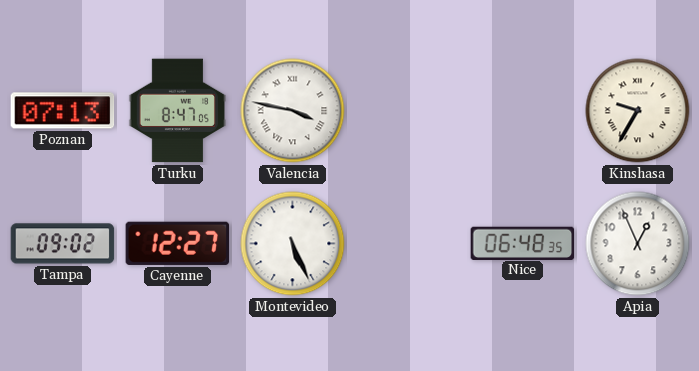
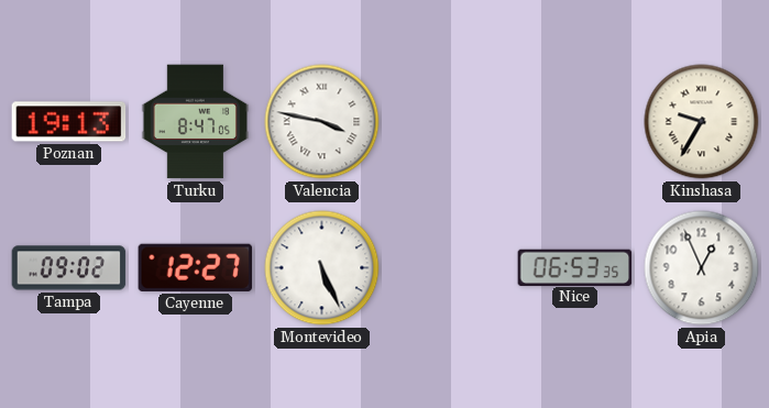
Poznan: 07:13 -> 19:13 (69, 122)
Nice: 06:48 -> 06:53 (575, 267)
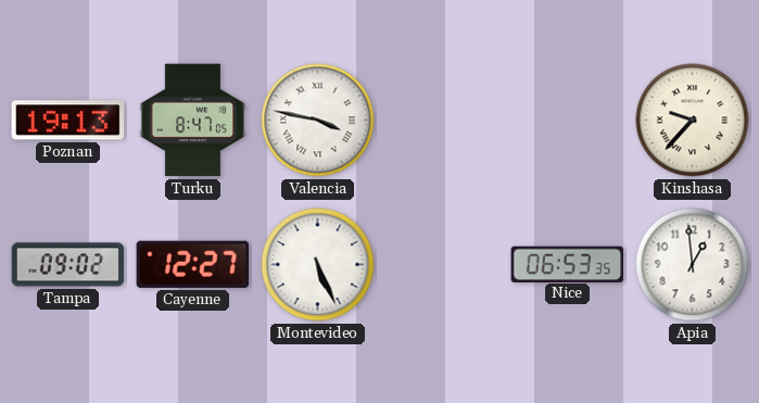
Kinshasa: 9:35 -> 9:37 (693, 121)
Apia: 12:56 -> 12:59 (693, 265)
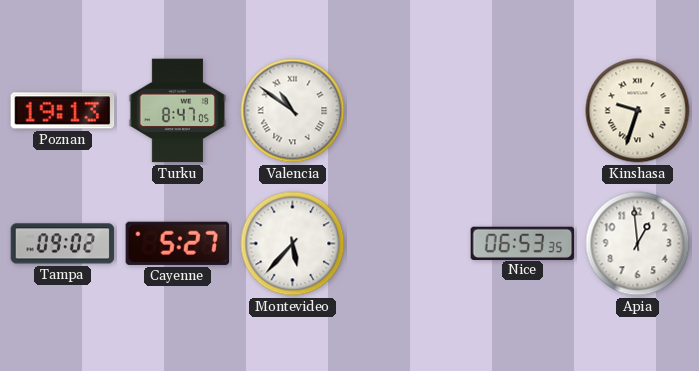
Valencia: 3:47 -> 10:51 (293, 111)
Kinshasa: 9:37 -> 9:33 (638, 111)
Cayenne: 12:27 -> 5:27 (178, 243)
Montevideo: 5:26 -> 5:37 (293, 244)
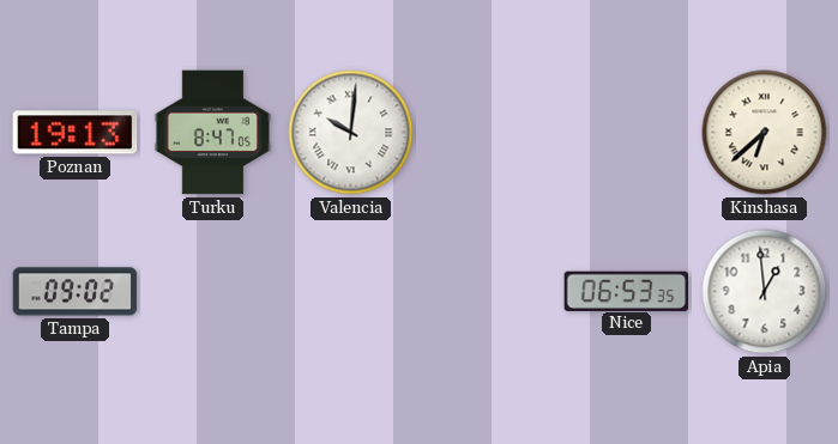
Valencia: 10:51 -> 10:01 (351, 133)
Kinshasa: 9:33 -> 6:38 (765, 133)
Cayenne: 5:27 -> none (178, 243)
Montevideo: 5:37 -> none (293, 244)
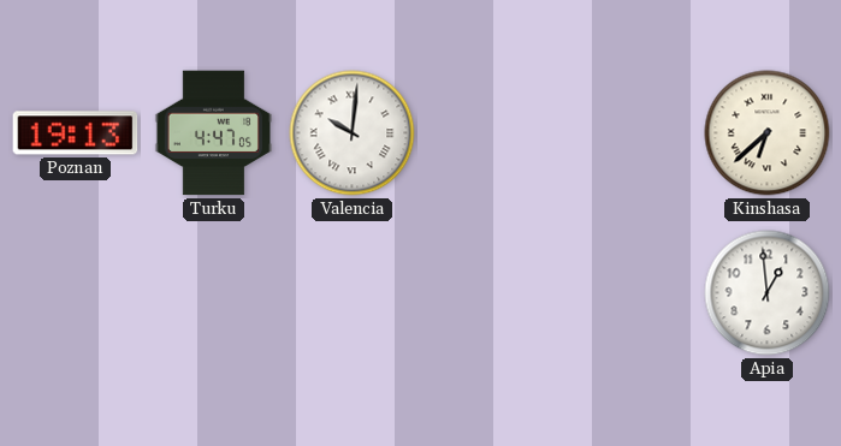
Turku: 8:47 -> 4:47 (213, 133)
Tampa: 09:02 -> none (76, 292)
Nice: 06:53 -> none (627, 291)
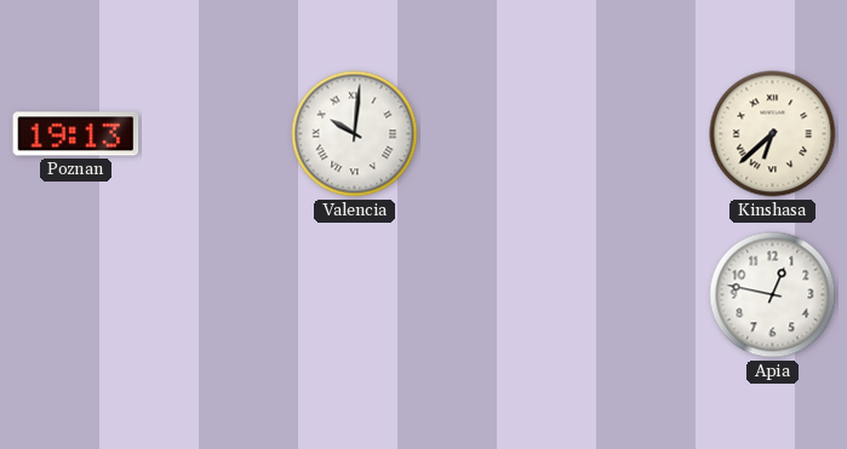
Turku: 4:47 -> none (213, 133)
Apia: 12:59 -> 12:47 (773, 295)
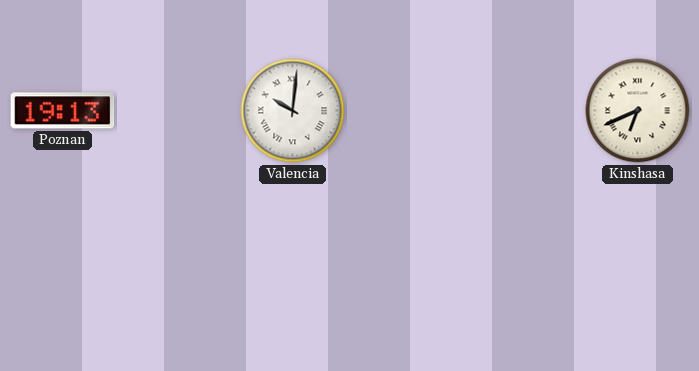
Kinshasa: 6:38 -> 6:41 (638, 111)
Apia: 12:47 -> none (773, 295)
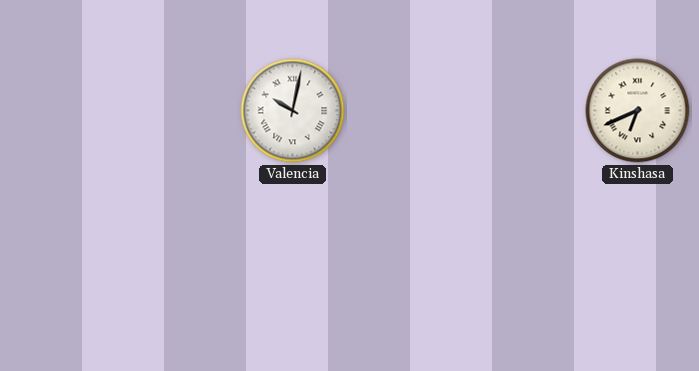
Poznan: 19:13 -> none (63, 111)
Valencia: 10:01 -> 10:02 (293, 111)
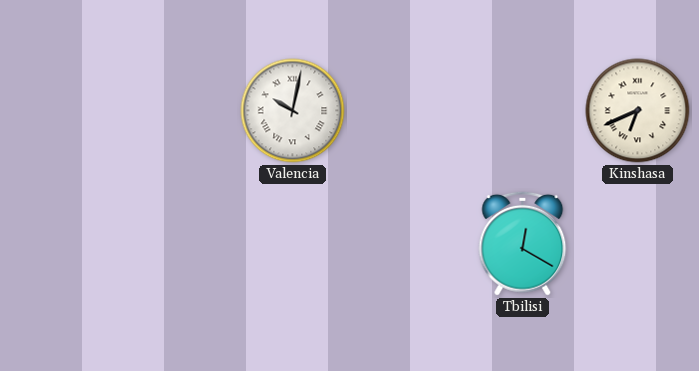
Tbilisi: none -> 12:20 (523, 243)
